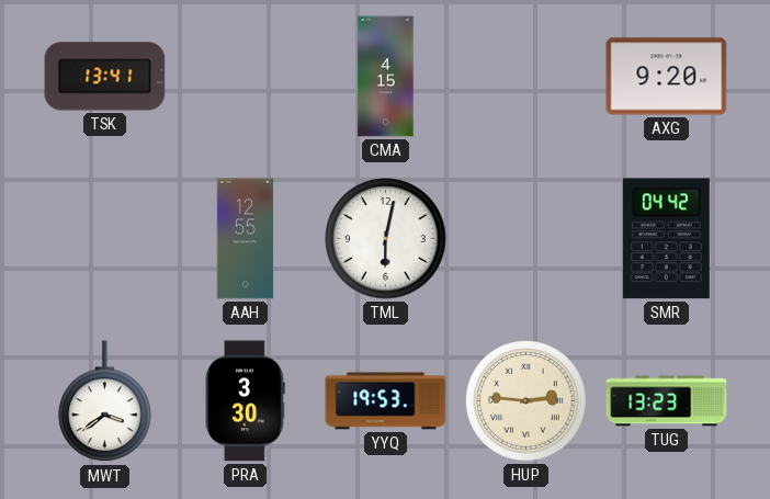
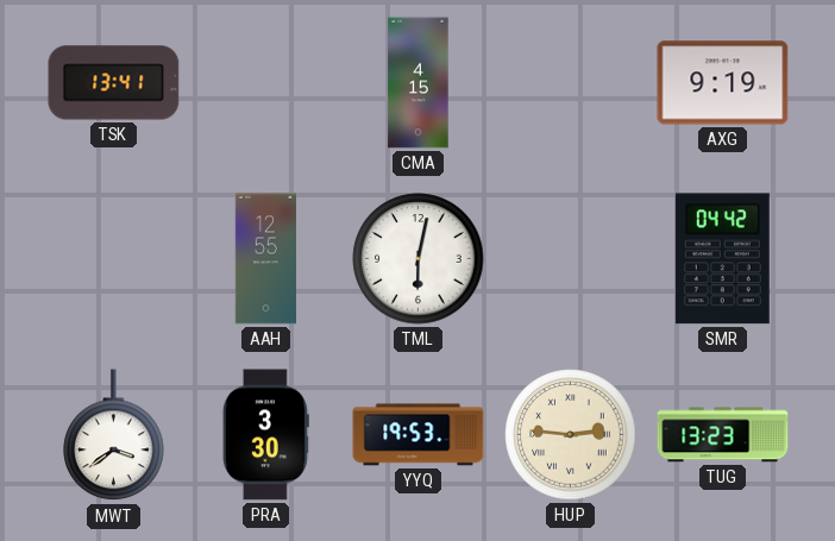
AXG: 9:20 -> 9:19 (723, 83)
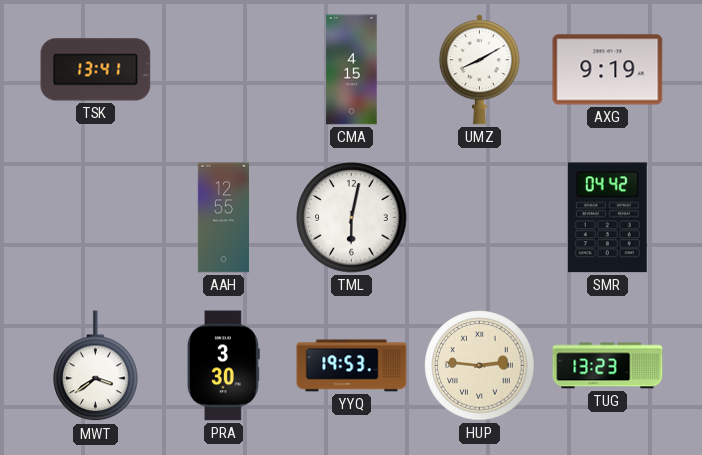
UMZ: none -> 8:10 (479, 70)
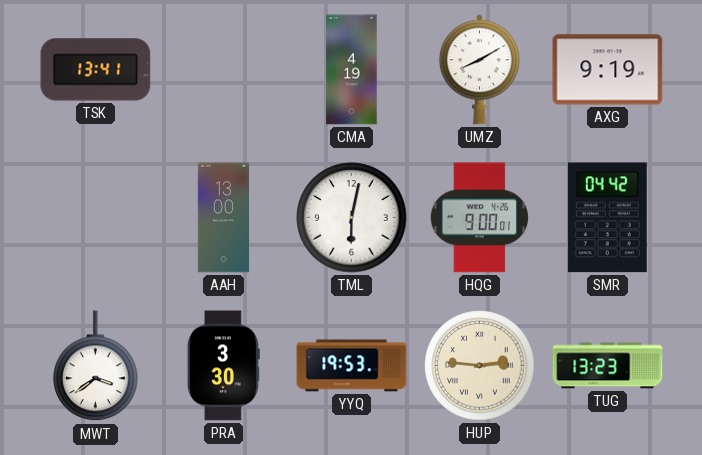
CMA: 4:15 -> 4:19 (352, 70)
AAH: 12:55 -> 13:00 (223, 218)
HQG: none -> 9:00 (480, 218)
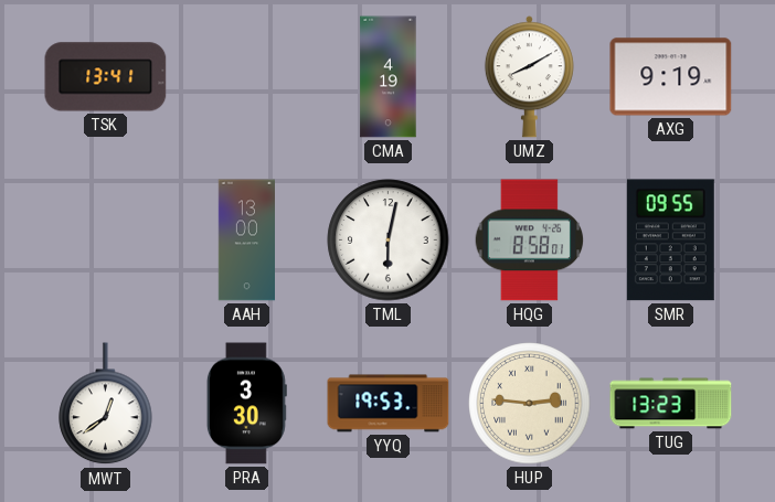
HQG: 9:00 -> 8:58 (530, 241)
SMR: 04:42 -> 09:55 (670, 241)
MWT: 3:39 -> 12:39 (106, 404)
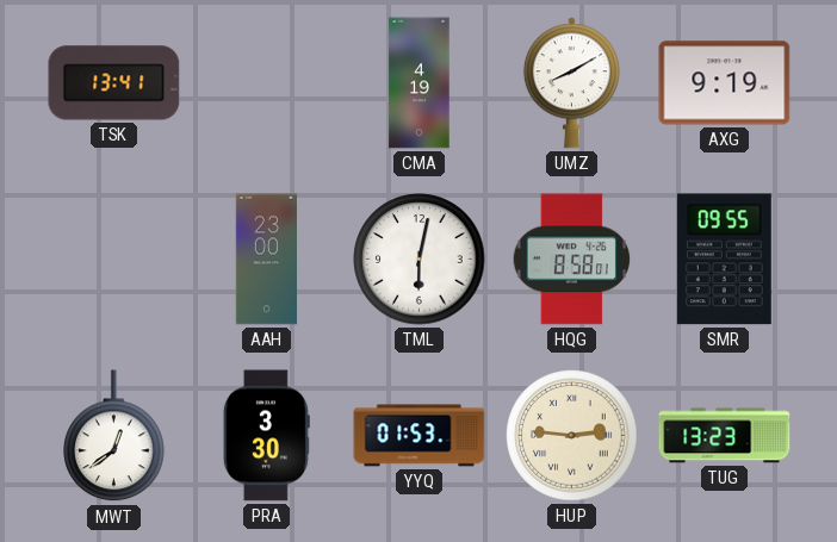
AAH: 13:00 -> 23:00 (266, 260)
YYQ: 19:53 -> 01:53 (420, 436)
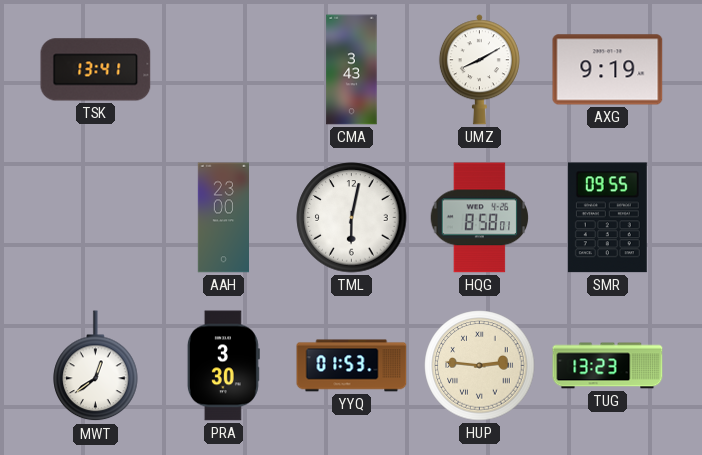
CMA: 4:19 -> 3:43 (352, 70)
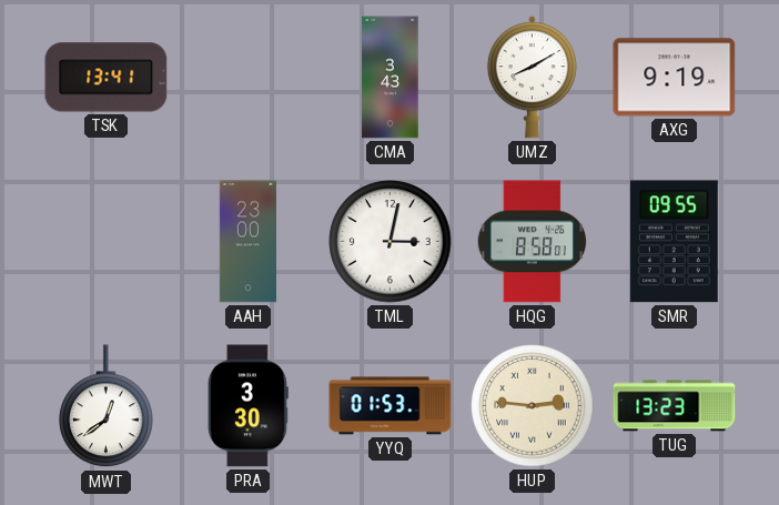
TML: 6:02 -> 3:02 (391, 242)
